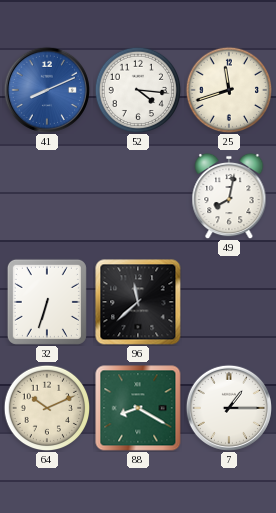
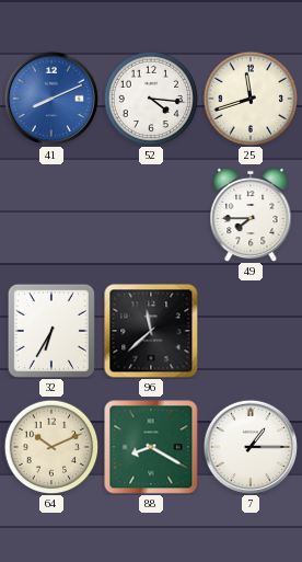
49: 8:02 -> 7:45 (251, 215)
32: 6:33 -> 6:35 (51, 331)
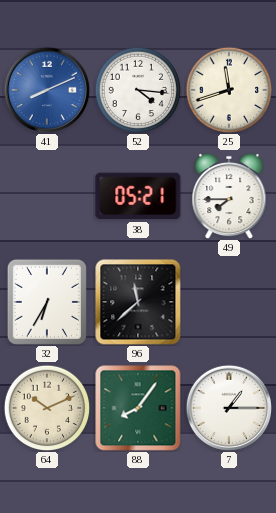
38: none -> 05:21 (138, 196)
88: 8:20 -> 8:06 (138, 408)
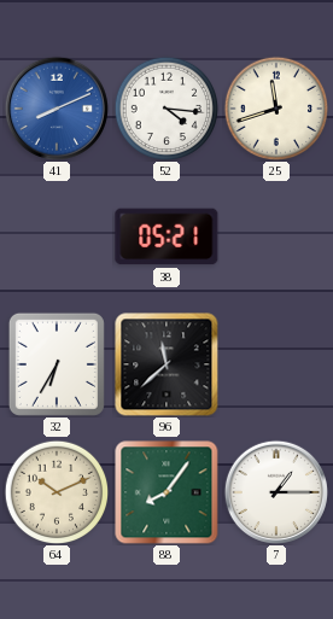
49: 7:45 -> none (229, 196)
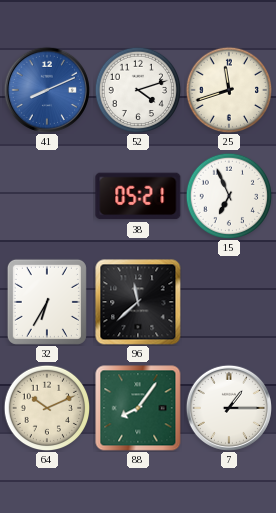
52: 4:16 -> 4:12 (138, 90)
15: none -> 6:56 (229, 196)
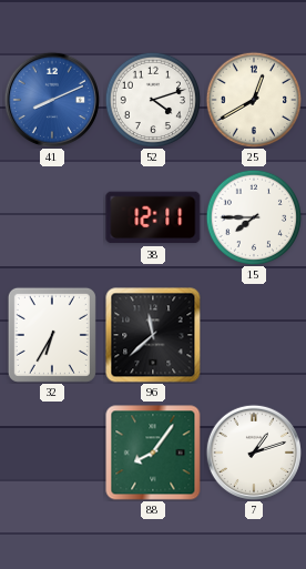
25: 11:42 -> 12:40 (254, 100)
38: 05:21 -> 12:11 (153, 217)
15: 6:56 -> 7:45 (254, 217)
64: 10:11 -> none (47, 408)
7: 1:15 -> 1:12 (254, 453)
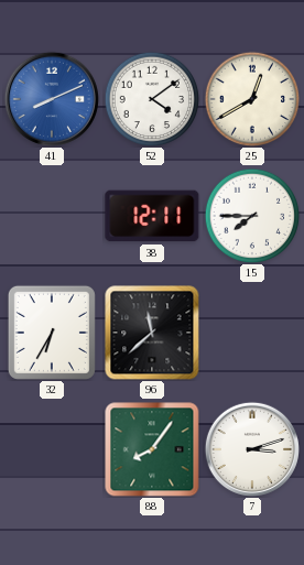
52: 4:12 -> 4:09 (152, 99)
7: 1:12 -> 3:12 (252, 449)
